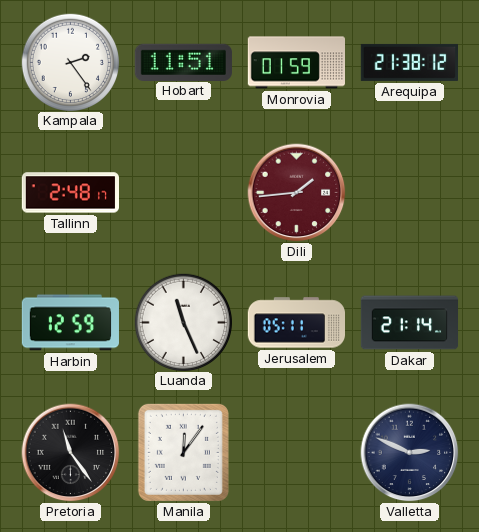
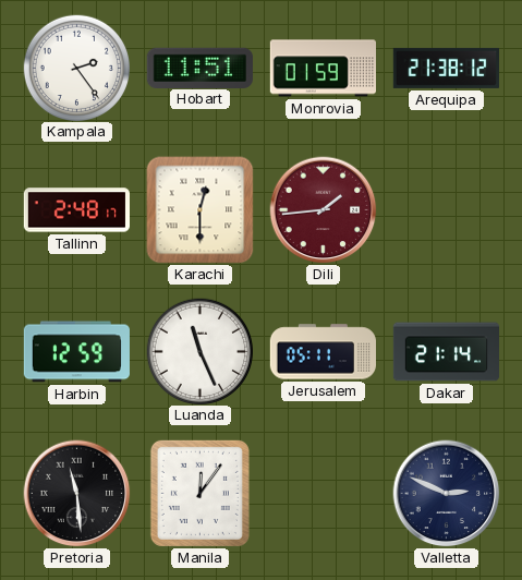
Karachi: none -> 12:30 (201, 210)
Pretoria: 11:24 -> 11:29 (77, 494)
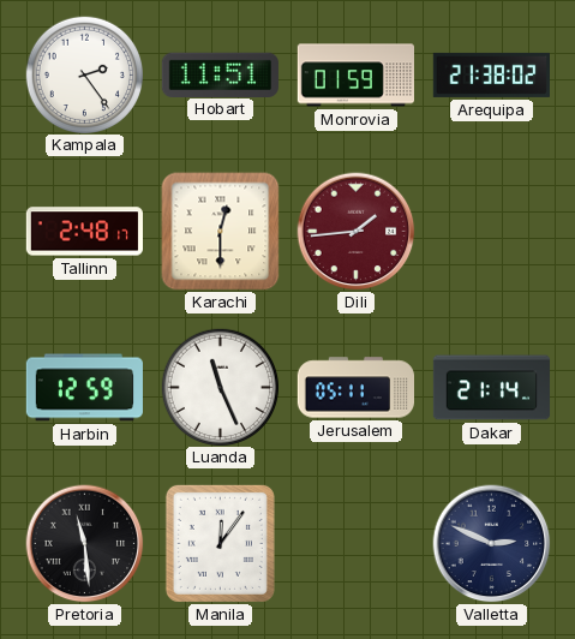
Arequipa: 21:38:12 -> 21:38:02 (491, 74)
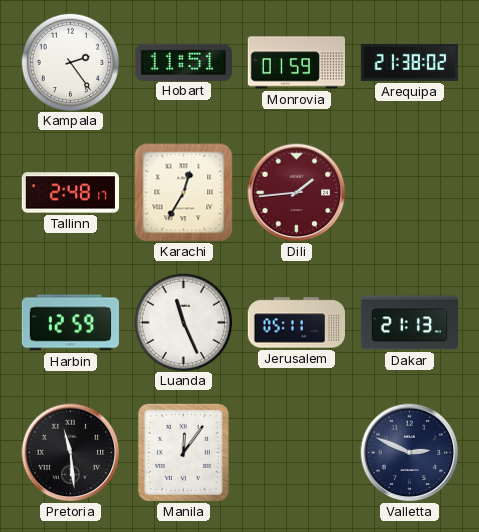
Karachi: 12:30 -> 12:35 (184, 193)
Dakar: 21:14 -> 21:13 (410, 323)
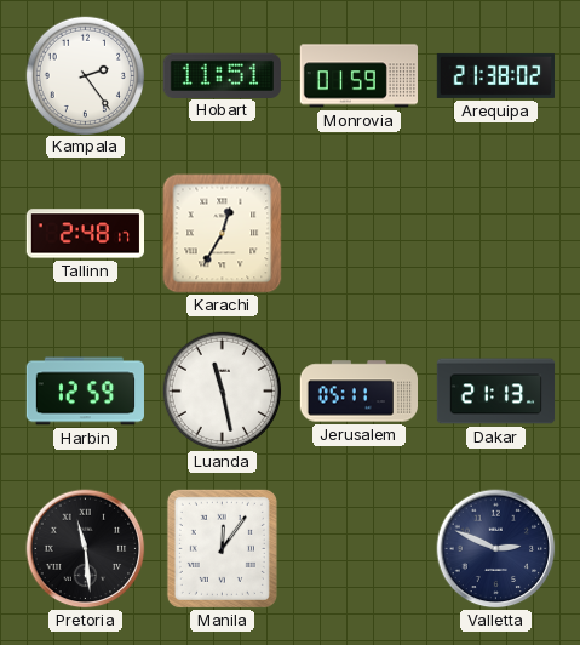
Dili: 1:44 -> none (297, 193)
Luanda: 11:26 -> 11:28 (222, 390)
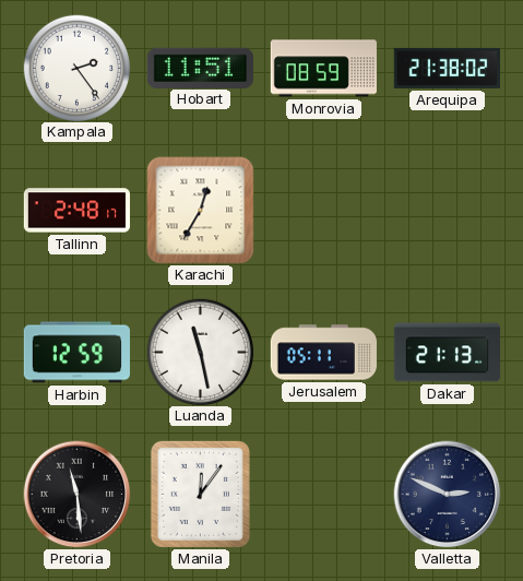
Monrovia: 01:59 -> 08:59 (323, 69)
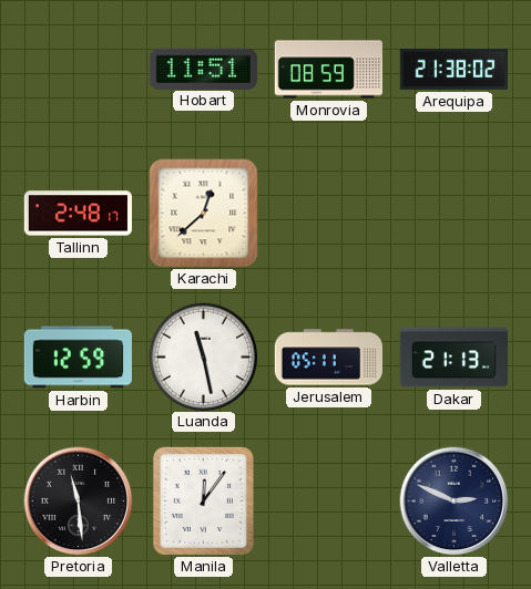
Kampala: 2:24 -> none (76, 68)
Karachi: 12:35 -> 12:38 (204, 214)
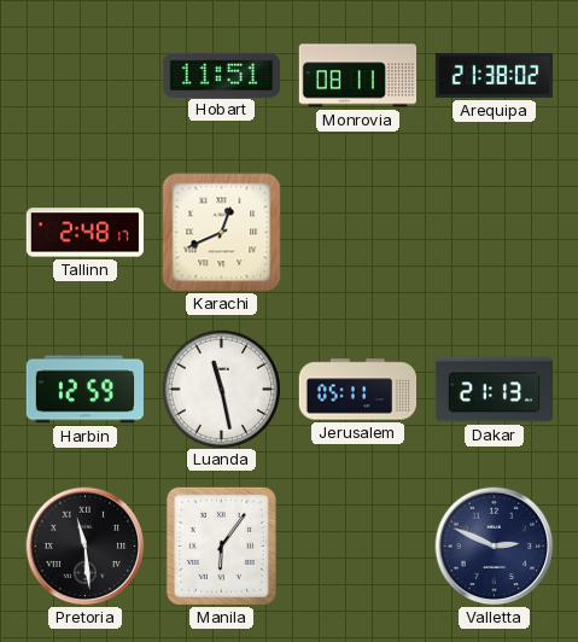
Monrovia: 08:59 -> 08:11 (357, 76)
Karachi: 12:38 -> 12:41 (222, 233)
Manila: 12:06 -> 6:06 (221, 545)
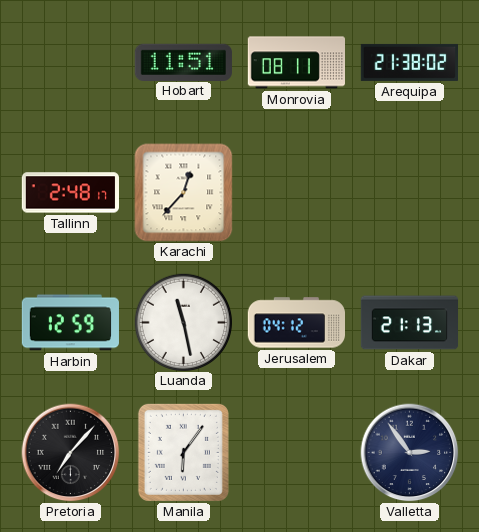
Karachi: 12:41 -> 12:37 (184, 193)
Jerusalem: 05:11 -> 04:12 (296, 323)
Pretoria: 11:29 -> 7:07 (71, 453)
Valletta: 2:49 -> 2:54 (410, 453)
